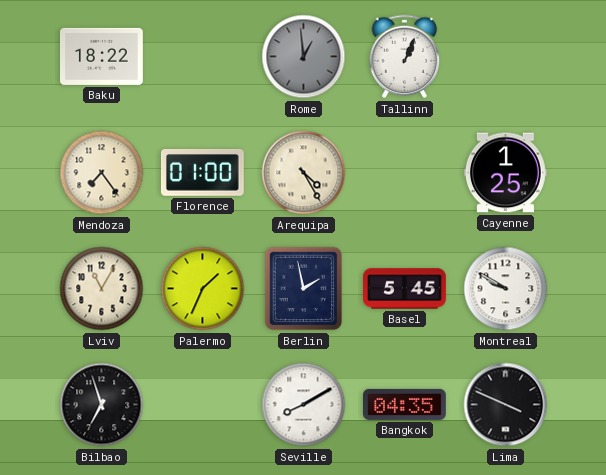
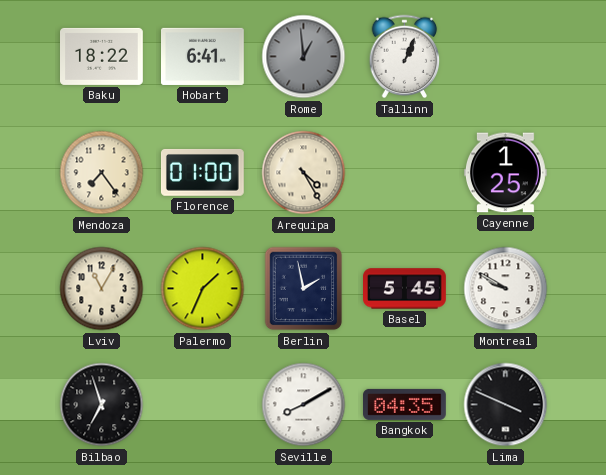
Hobart: none -> 6:41 (203, 56)
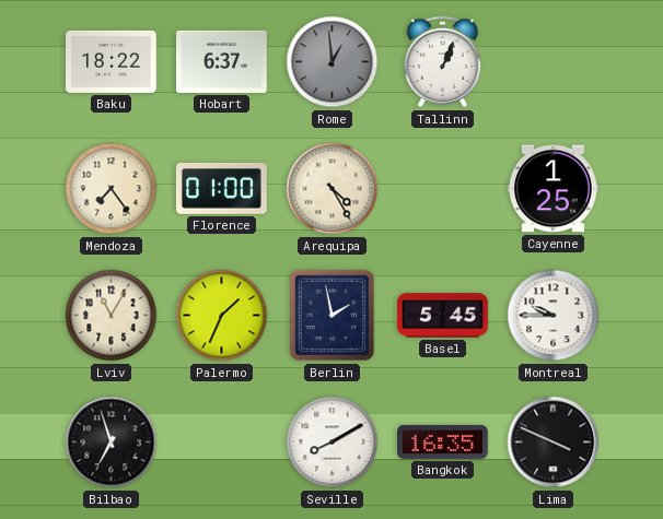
Hobart: 6:41 -> 6:37 (222, 61)
Montreal: 9:50 -> 9:45 (554, 316)
Bangkok: 04:35 -> 16:35 (443, 441)
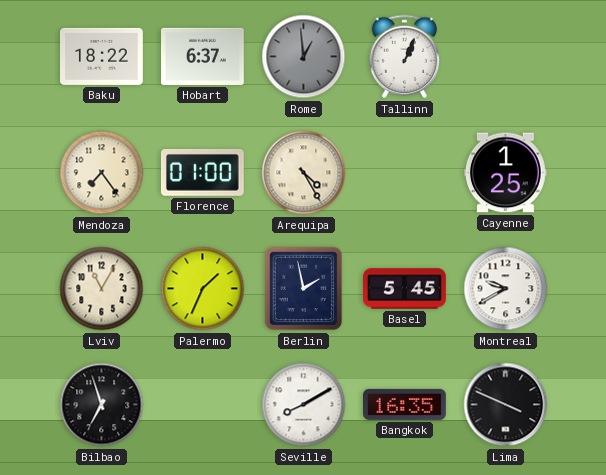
Montreal: 9:45 -> 9:40 (506, 289)
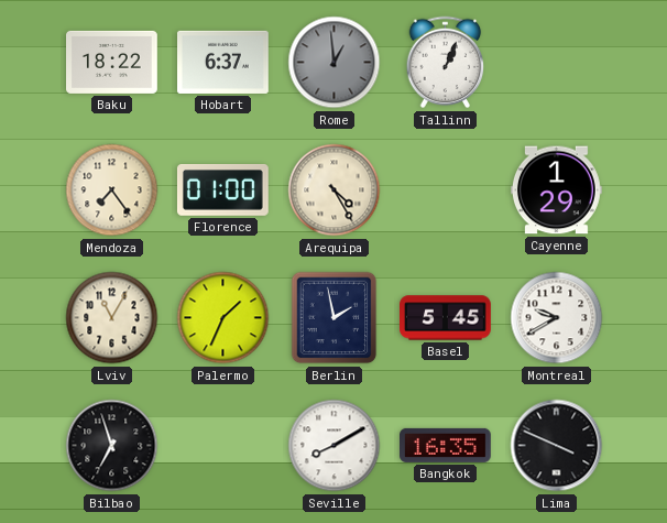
Cayenne: 1:25 -> 1:29 (557, 190)
